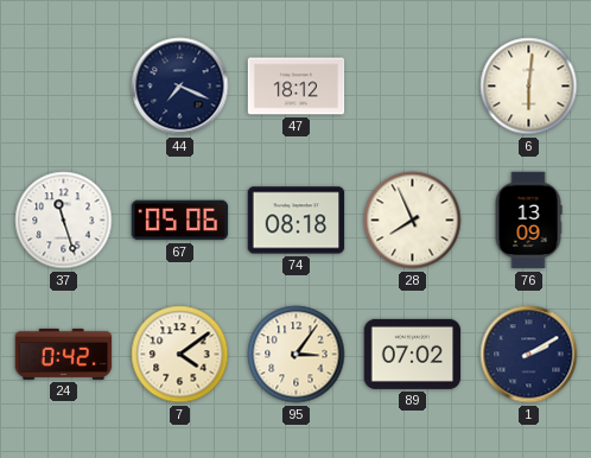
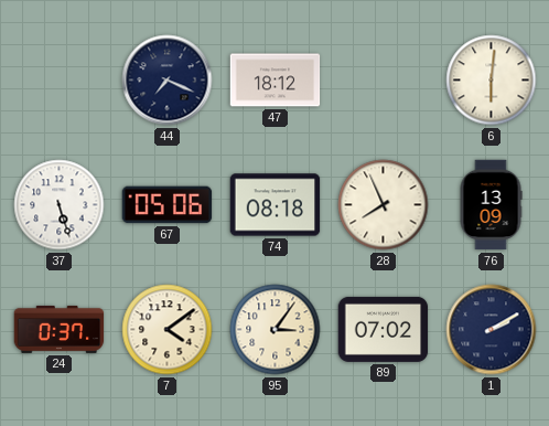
37: 11:27 -> 5:27 (60, 205)
24: 0:42 -> 0:37 (60, 329)
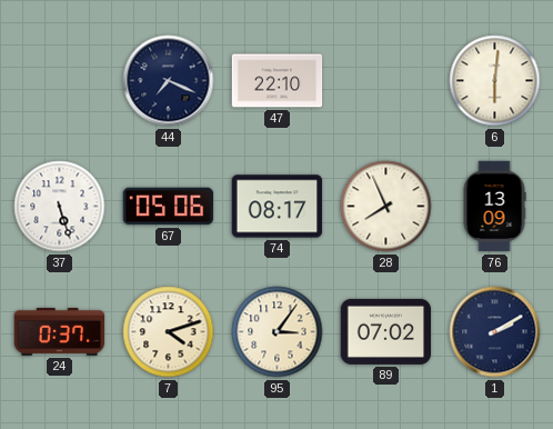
47: 18:12 -> 22:10 (278, 81)
74: 08:18 -> 08:17 (278, 207)
7: 4:09 -> 4:12 (169, 332)
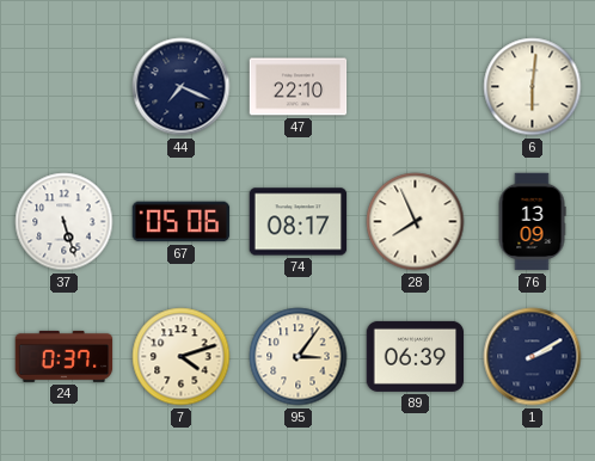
89: 07:02 -> 06:39 (416, 356)
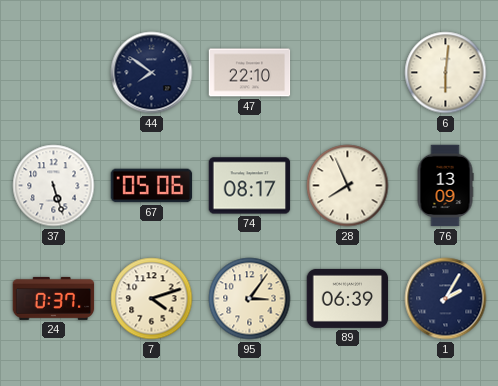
44: 7:19 -> 7:51 (152, 73)
1: 2:10 -> 2:05 (446, 299)
